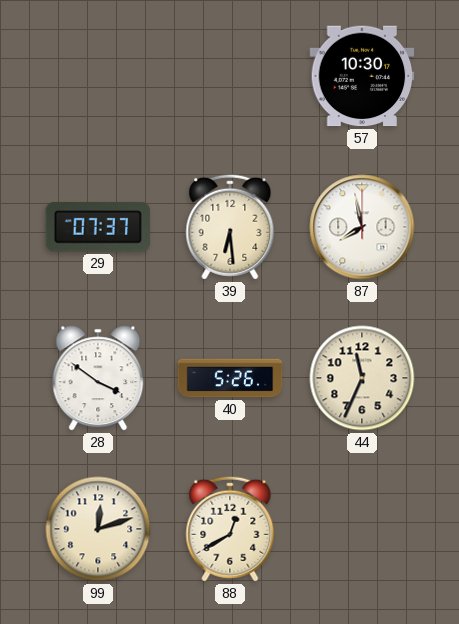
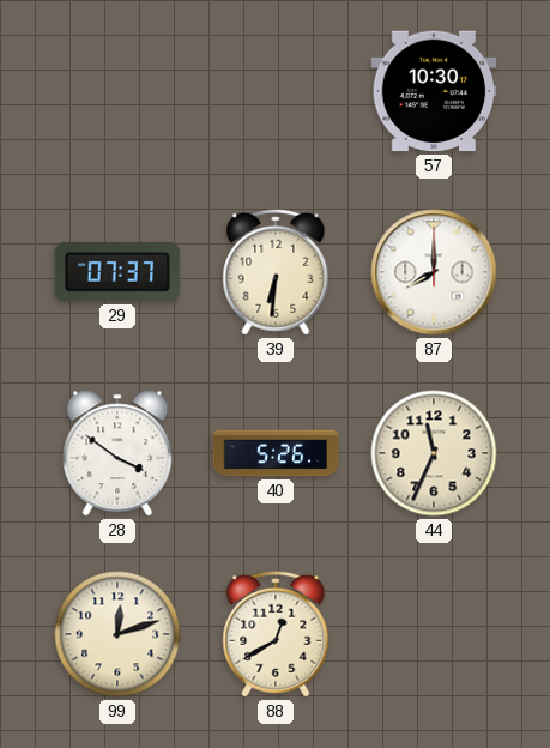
39: 6:29 -> 6:31 (276, 272)
87: 7:58 -> 8:00 (434, 272)
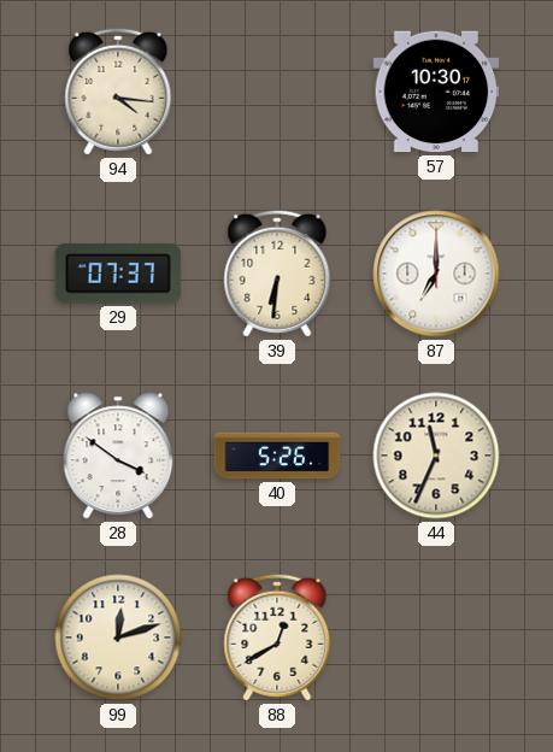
94: none -> 4:16 (118, 92)
87: 8:00 -> 7:00 (436, 274)
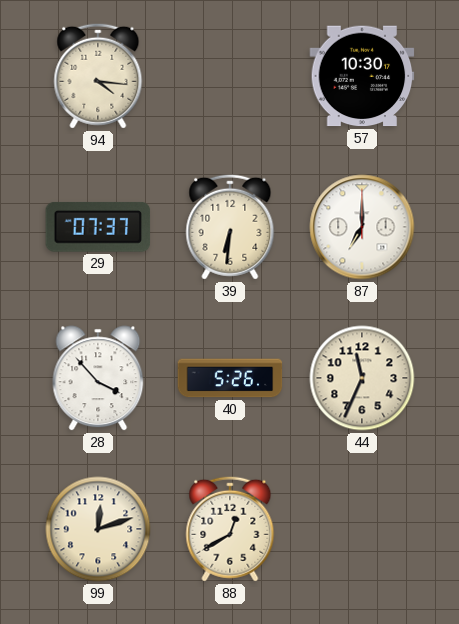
28: 3:51 -> 3:53 (98, 378)
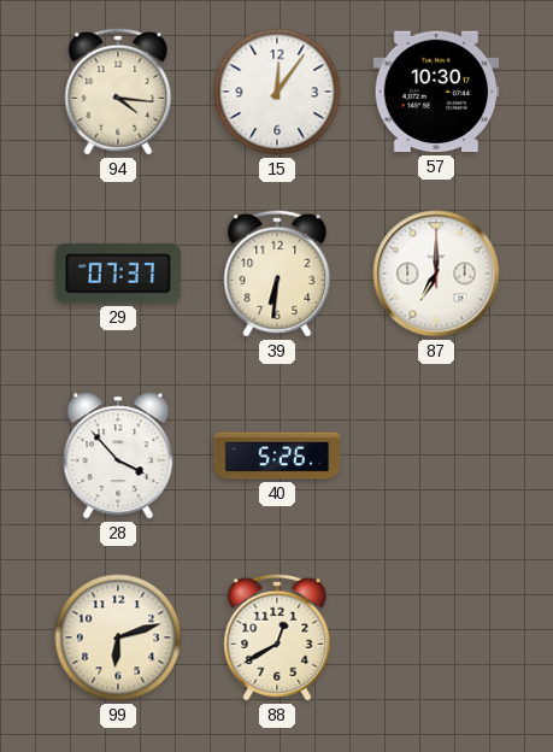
15: none -> 12:06 (277, 92)
44: 11:34 -> none (362, 378)
99: 12:12 -> 6:12 (118, 638)
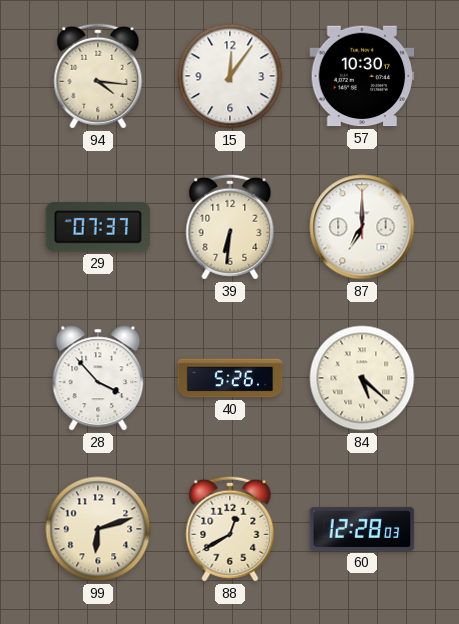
84: none -> 5:22 (362, 378)
60: none -> 12:28 (362, 529)
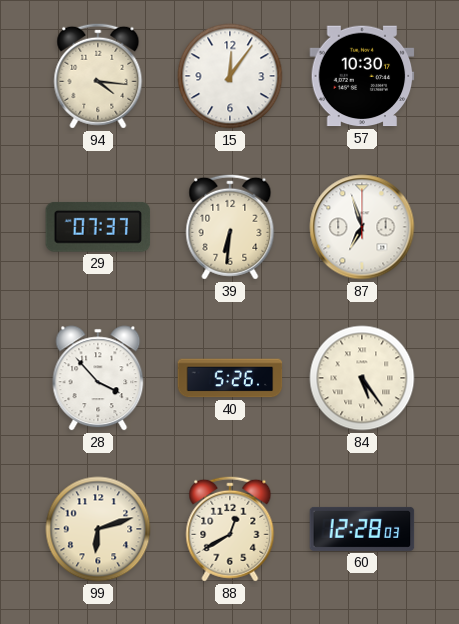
87: 7:00 -> 6:57 (362, 227)
84: 5:22 -> 5:24 (362, 378)
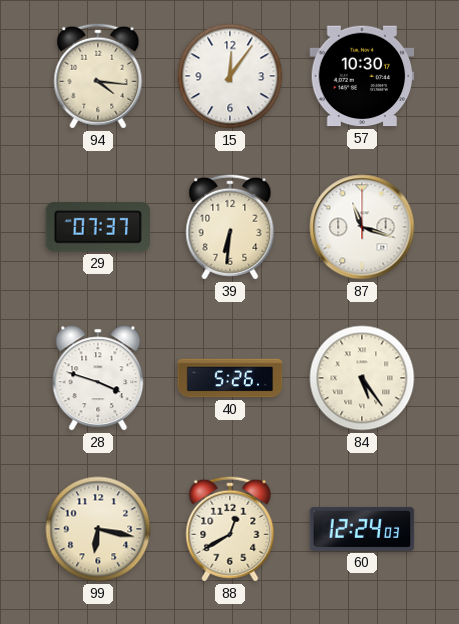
87: 6:57 -> 11:18 (362, 227)
28: 3:53 -> 3:48 (98, 378)
99: 6:12 -> 6:17 (98, 529)
60: 12:28 -> 12:24 (362, 529)
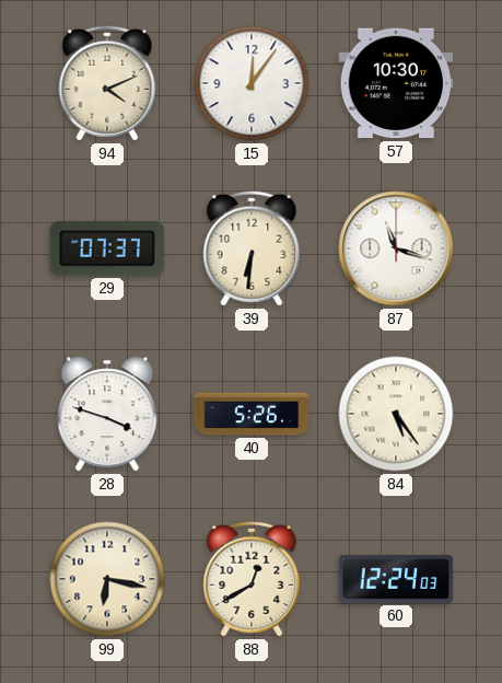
94: 4:16 -> 4:11 (107, 83)
